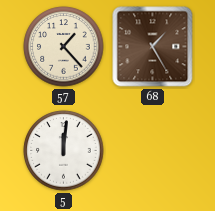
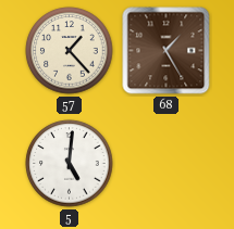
5: 12:01 -> 5:01 (70, 164)
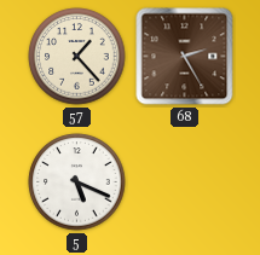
68: 1:25 -> 2:25 (185, 57)
5: 5:01 -> 5:19 (77, 182)
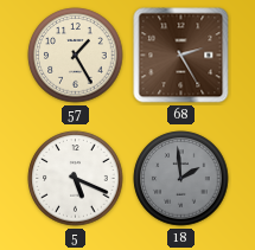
57: 1:23 -> 1:25 (76, 56)
18: none -> 1:59 (181, 179)
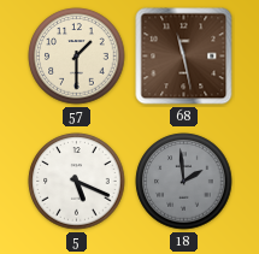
57: 1:25 -> 1:30 (77, 57)
68: 2:25 -> 11:28 (184, 57)
